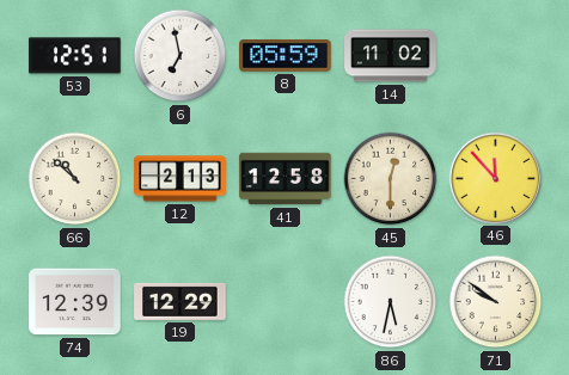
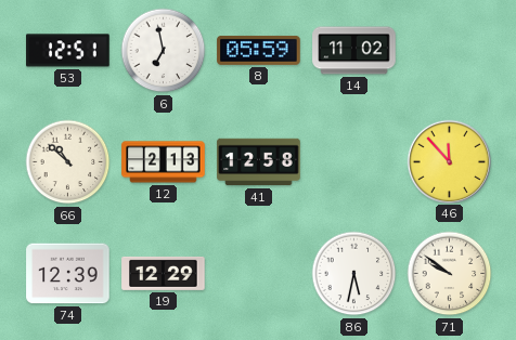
45: 12:30 -> none (391, 179)
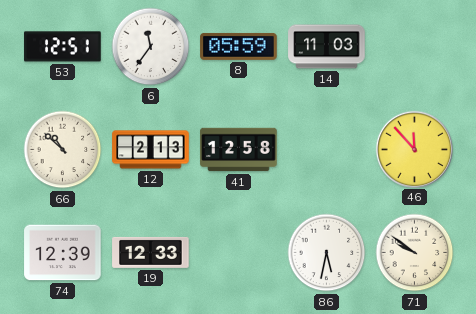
6: 6:58 -> 11:36 (151, 47)
14: 11:02 -> 11:03 (327, 47)
19: 12:29 -> 12:33 (151, 252)
